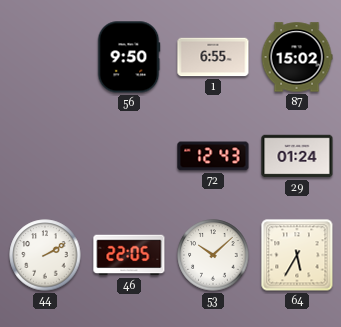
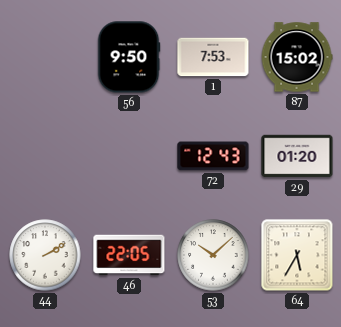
1: 6:55 -> 7:53 (213, 57)
29: 01:24 -> 01:20 (297, 156)
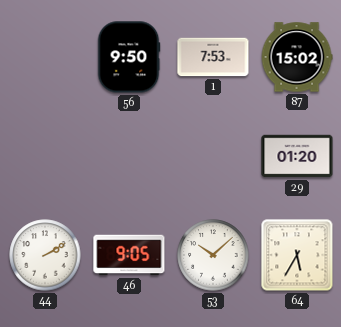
72: 12:43 -> none (213, 156)
46: 22:05 -> 9:05 (129, 255)
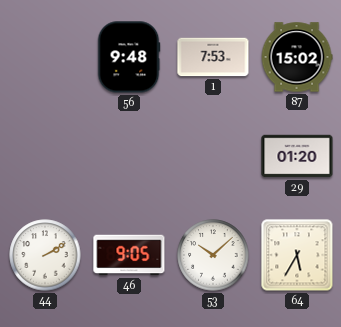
56: 9:50 -> 9:48 (129, 57)
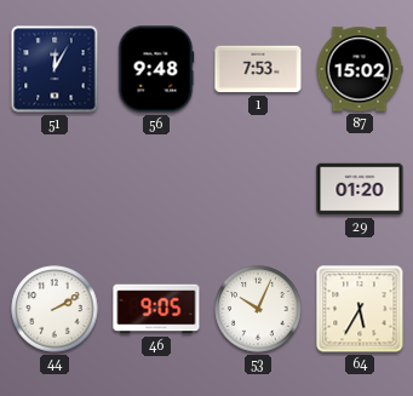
51: none -> 12:05 (55, 69)
53: 10:08 -> 10:04 (258, 309)
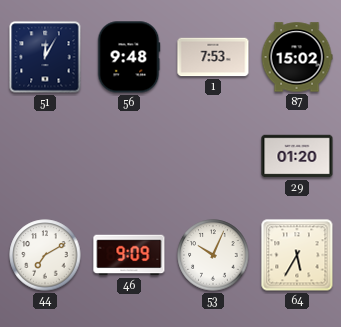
44: 2:10 -> 7:10 (45, 255)
46: 9:05 -> 9:09 (129, 255)
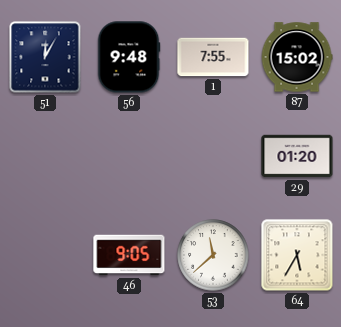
1: 7:53 -> 7:55 (213, 57)
44: 7:10 -> none (45, 255)
46: 9:09 -> 9:05 (129, 255)
53: 10:04 -> 11:38 (213, 255)
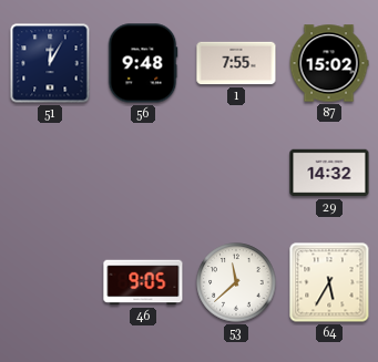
29: 01:20 -> 14:32 (329, 173)
